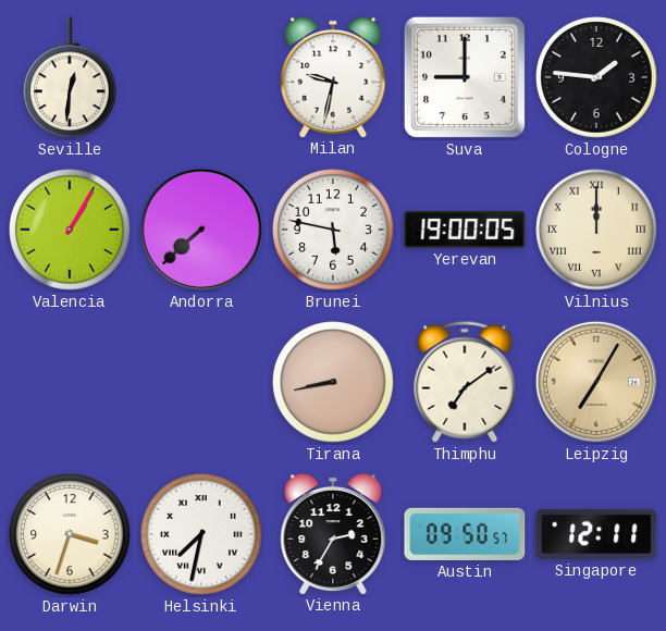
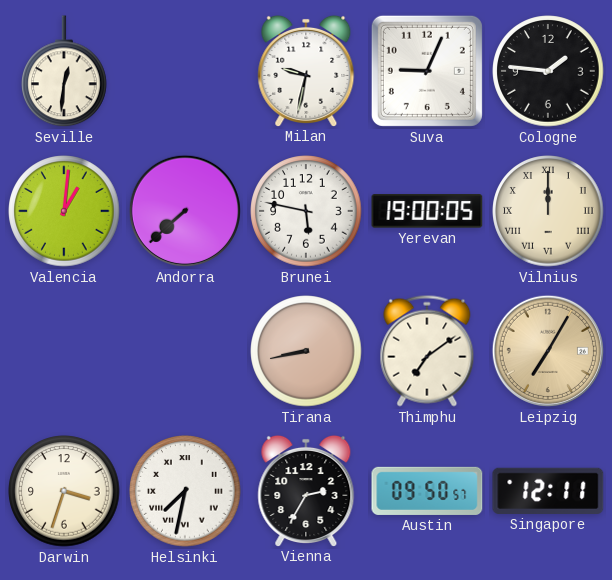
Suva: 9:00 -> 9:04 (427, 71)
Valencia: 1:05 -> 1:01 (64, 211)
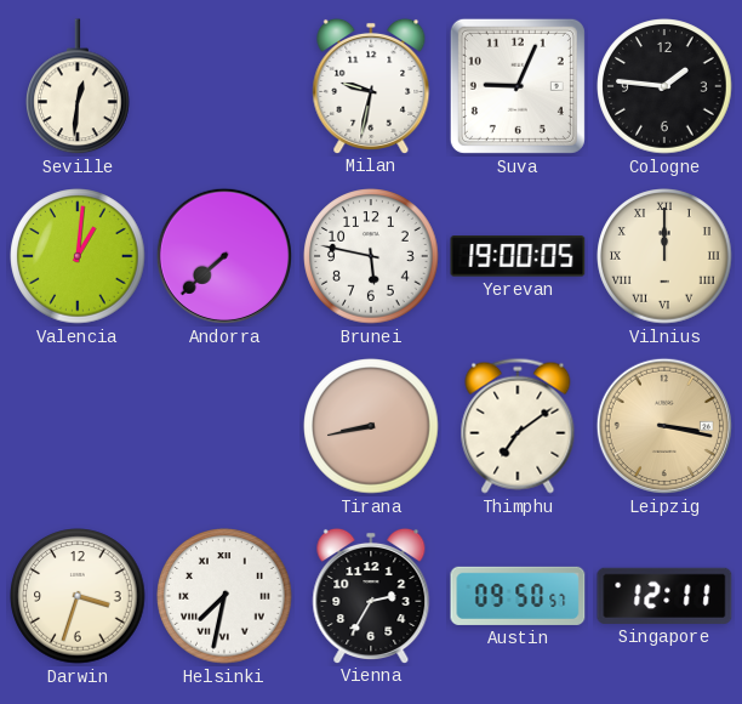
Leipzig: 7:05 -> 3:17 (664, 426)
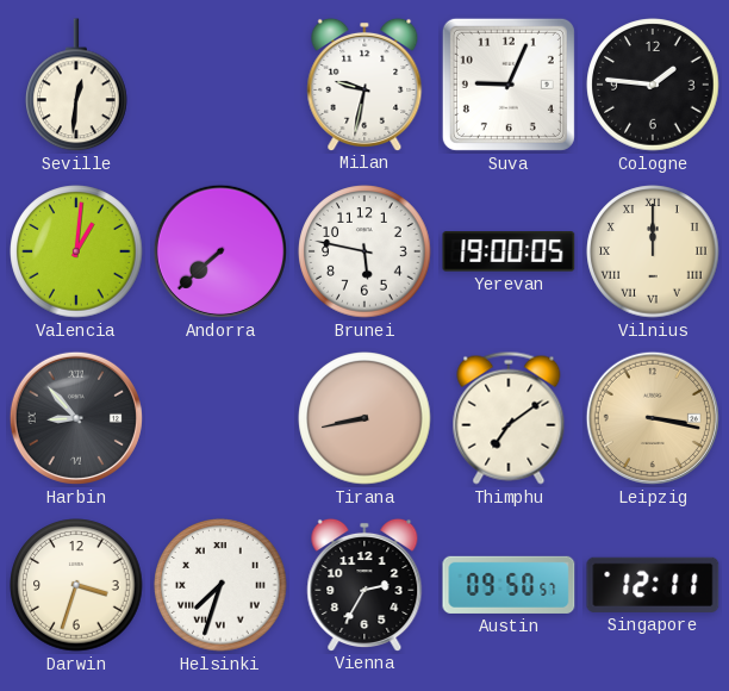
Harbin: none -> 8:53 (76, 418)
Helsinki: 7:32 -> 7:33 (220, 585)
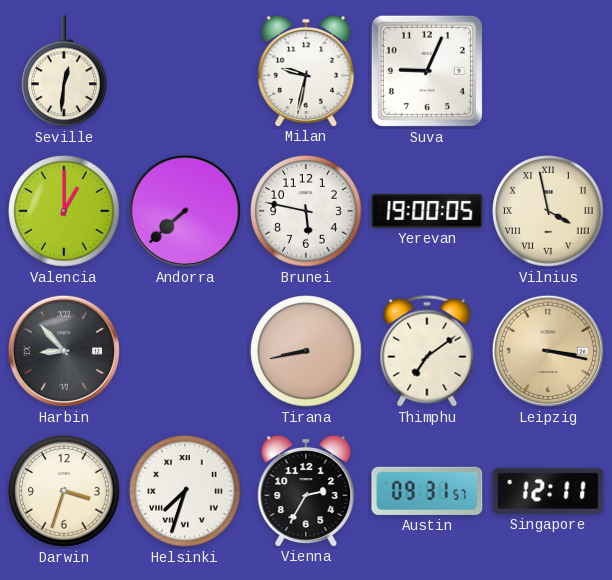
Cologne: 1:46 -> none (653, 85)
Valencia: 1:01 -> 1:00 (64, 211)
Vilnius: 12:00 -> 3:58 (548, 211)
Austin: 09:50 -> 09:31 (427, 491)
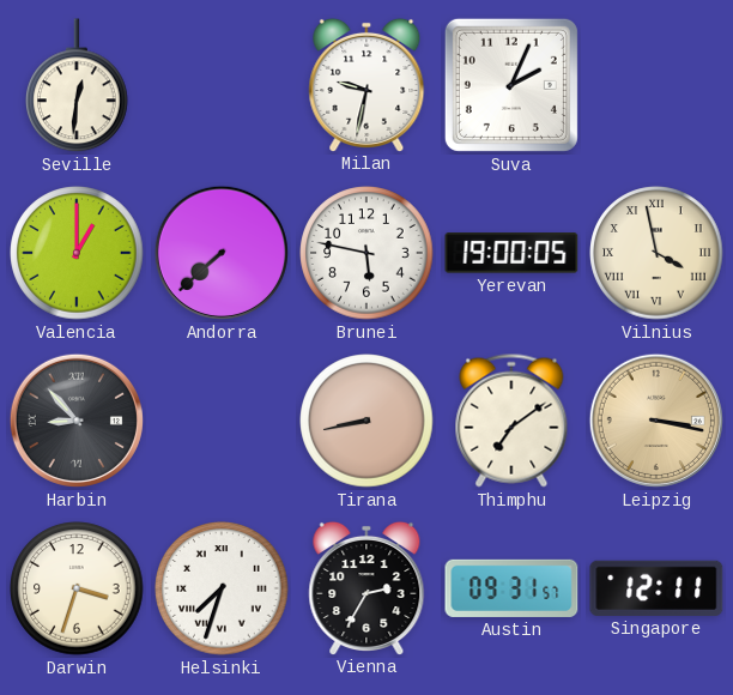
Suva: 9:04 -> 2:04 (511, 85)
